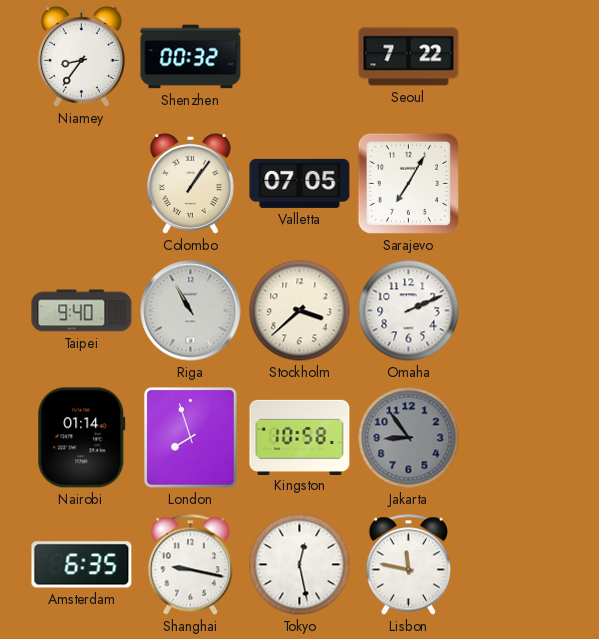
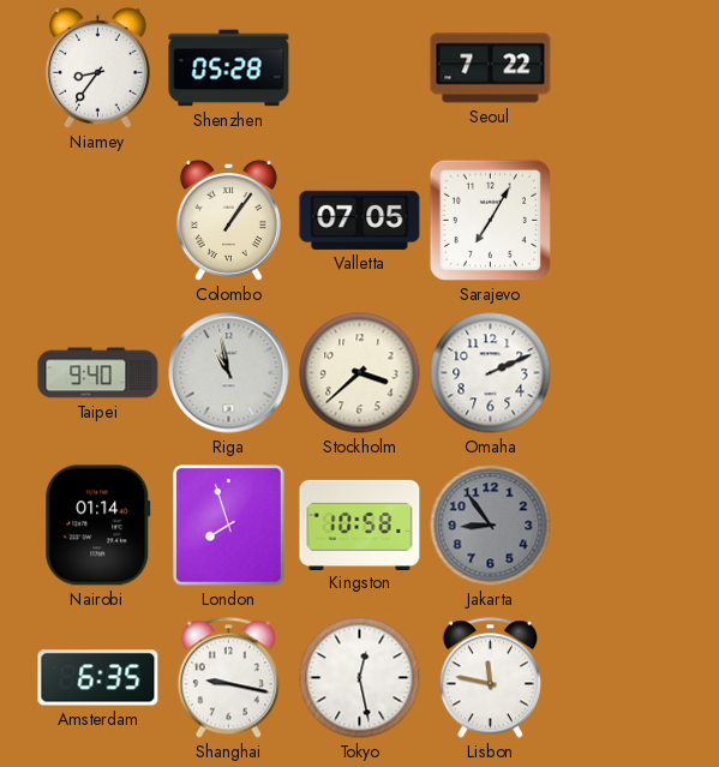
Shenzhen: 00:32 -> 05:28 (229, 68)
Riga: 10:55 -> 10:58 (229, 373)
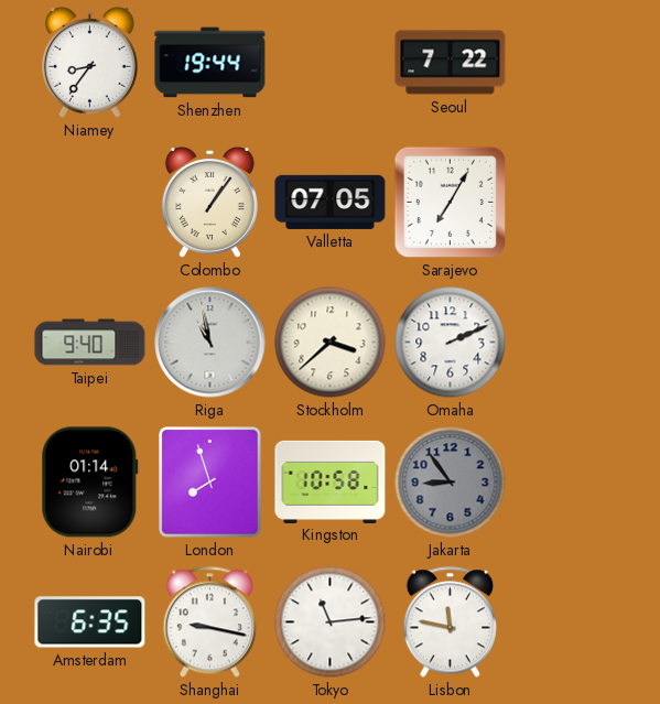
Shenzhen: 05:28 -> 19:44 (210, 63)
Tokyo: 12:28 -> 11:14 (331, 622)
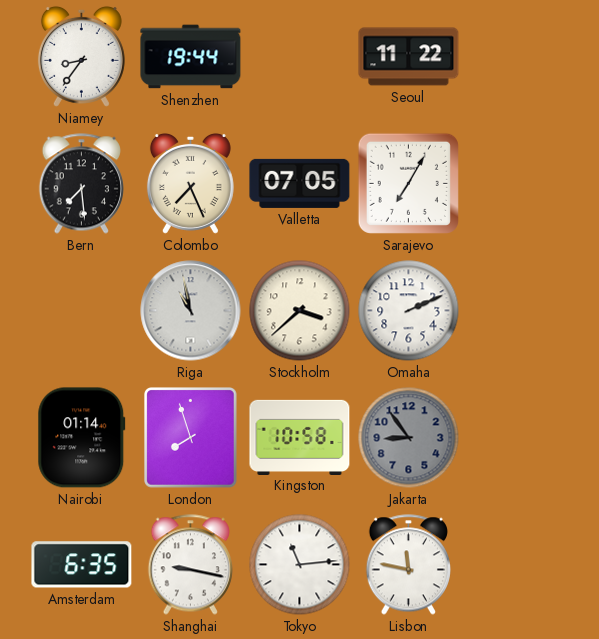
Seoul: 7:22 -> 11:22 (409, 57)
Bern: none -> 7:29 (81, 184)
Colombo: 1:06 -> 7:26 (190, 183)
Taipei: 9:40 -> none (90, 343)
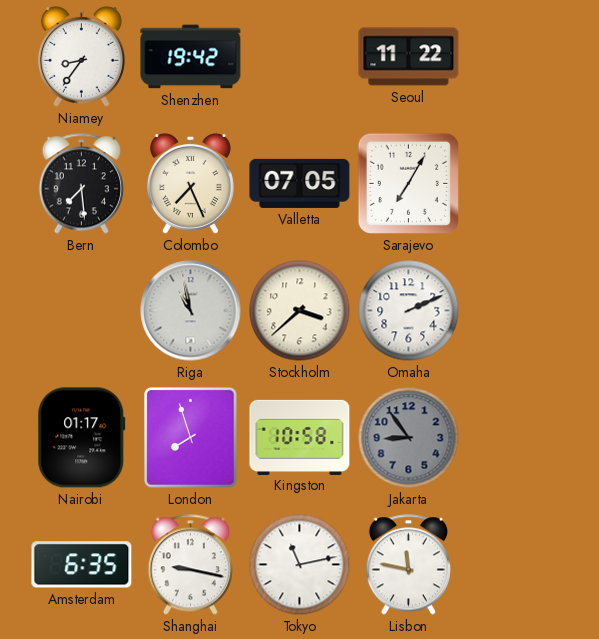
Shenzhen: 19:44 -> 19:42 (191, 57)
Nairobi: 01:14 -> 01:17 (82, 438)
Tokyo: 11:14 -> 11:13 (300, 565)
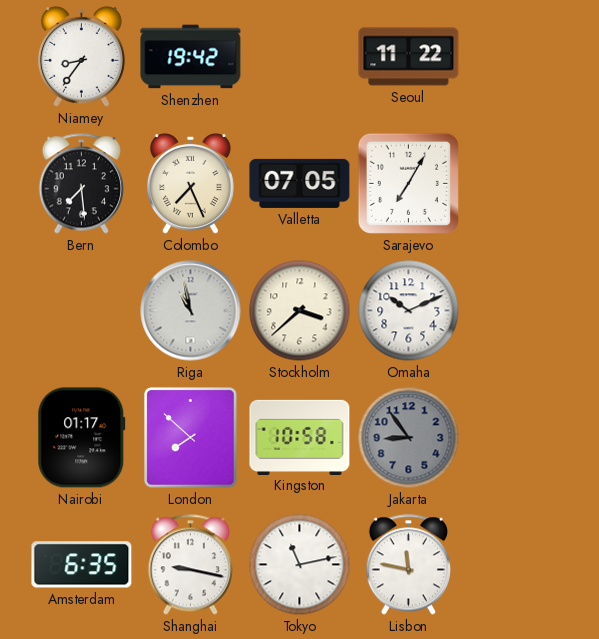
Omaha: 2:11 -> 10:11 (409, 311)
London: 7:57 -> 7:52 (191, 438)
